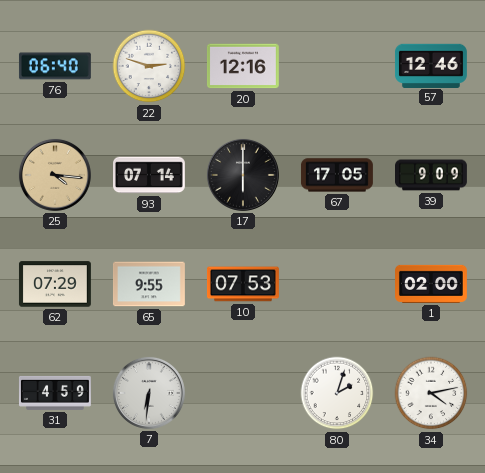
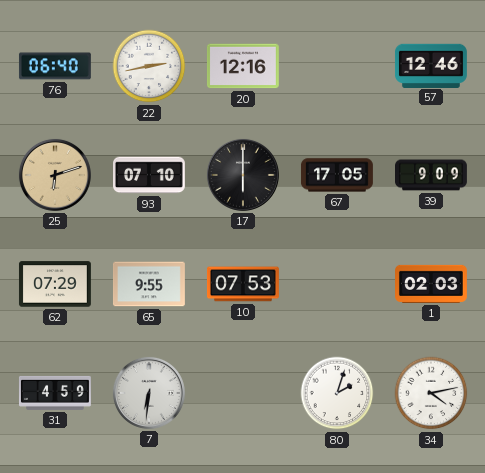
22: 2:48 -> 2:43 (149, 66)
25: 4:16 -> 6:12 (55, 175)
93: 07:14 -> 07:10 (150, 175)
1: 02:00 -> 02:03 (432, 284)
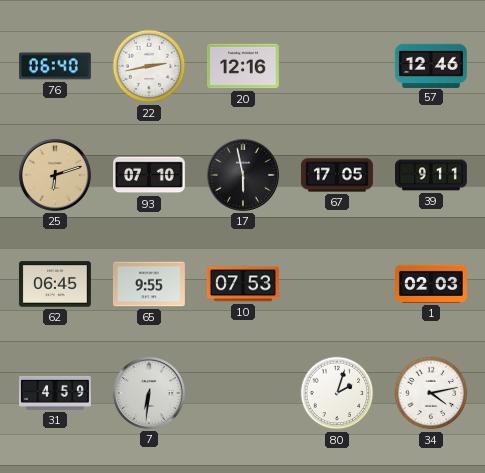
17: 6:00 -> 5:58 (243, 175)
39: 9:09 -> 9:11 (432, 175)
62: 07:29 -> 06:45 (55, 284)
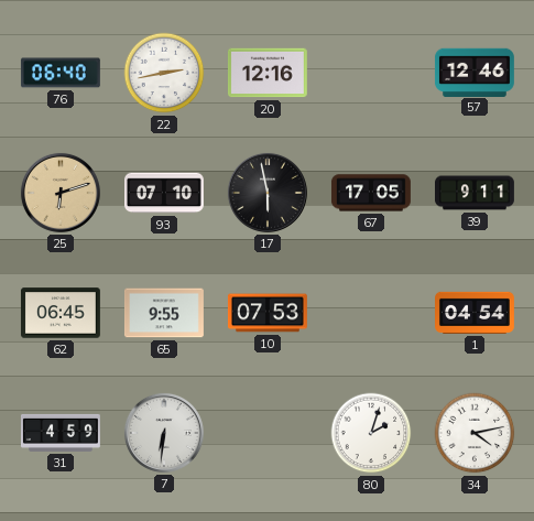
1: 02:03 -> 04:54 (476, 313)
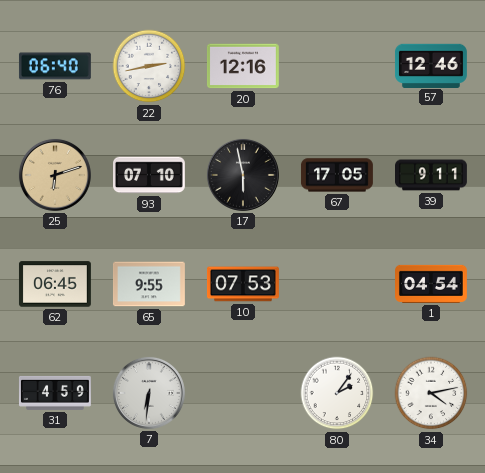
80: 2:03 -> 2:06 (337, 393)
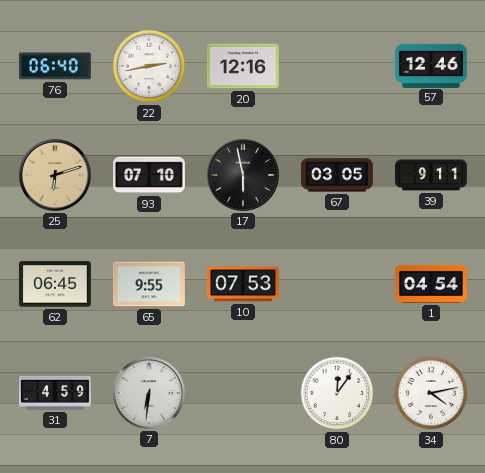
67: 17:05 -> 03:05 (337, 175)
80: 2:06 -> 12:06 (337, 393)
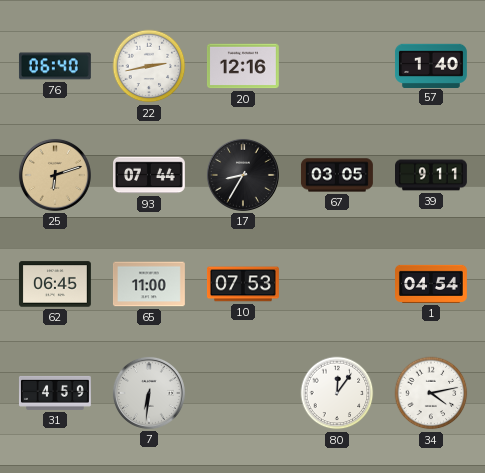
57: 12:46 -> 1:40 (431, 65)
93: 07:10 -> 07:44 (150, 175)
17: 5:58 -> 8:35 (243, 175)
65: 9:55 -> 11:00 (149, 284)
